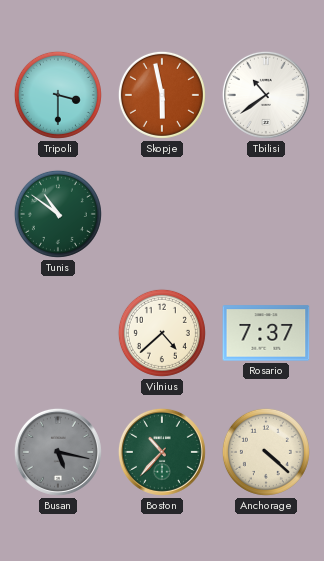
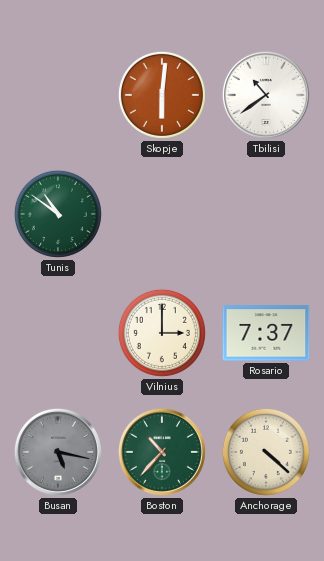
Tripoli: 3:30 -> none (58, 95)
Skopje: 5:58 -> 6:01 (162, 95)
Vilnius: 4:38 -> 3:00 (162, 333)
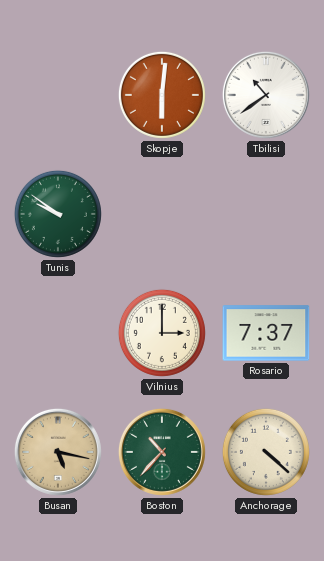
Tunis: 10:51 -> 9:51 (58, 214)
Busan dial: grey -> champagne (58, 452)
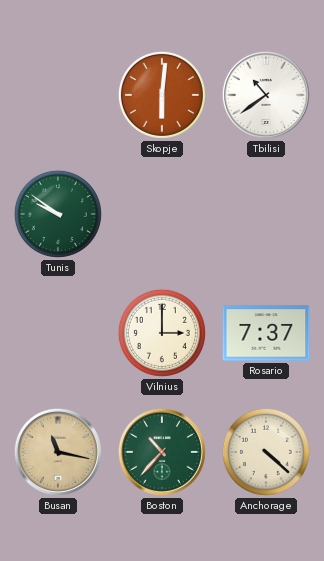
Busan: 5:17 -> 11:17 (58, 452)
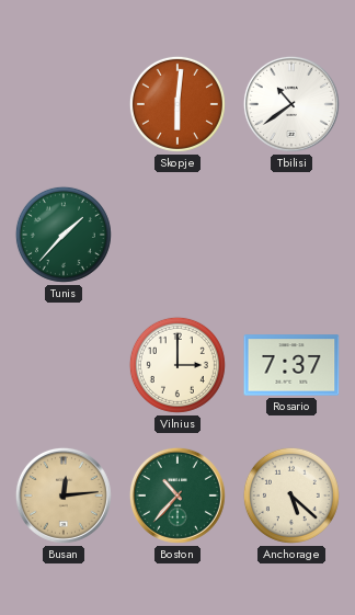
Tunis: 9:51 -> 1:37 (64, 235)
Busan: 11:17 -> 12:14 (64, 496)
Anchorage: 4:22 -> 5:22 (291, 496)
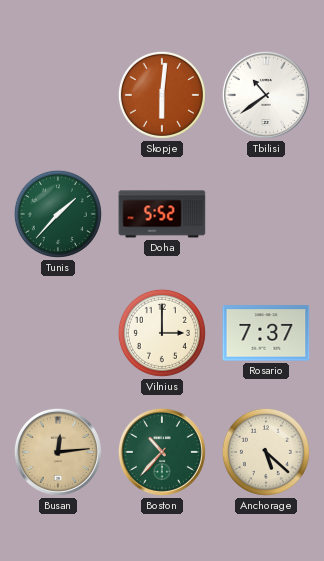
Doha: none -> 5:52 (162, 214)
